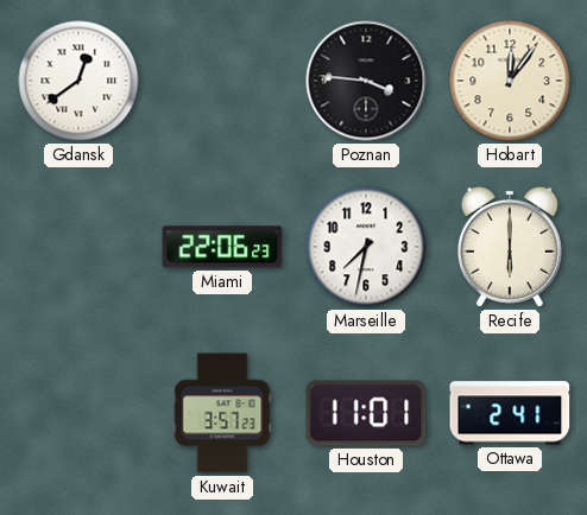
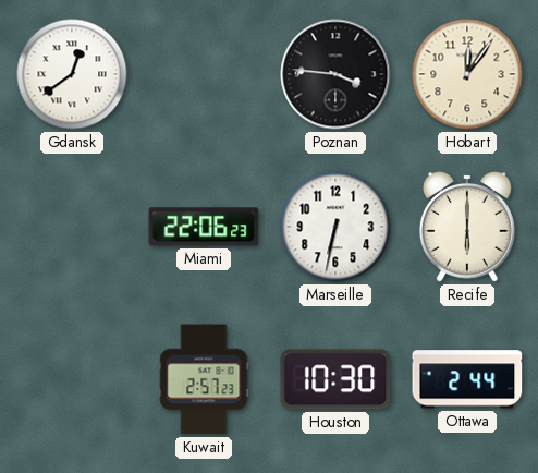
Marseille: 7:32 -> 6:32 (335, 227)
Kuwait: 3:57 -> 2:57 (204, 379)
Houston: 11:01 -> 10:30 (335, 379)
Ottawa: 2:41 -> 2:44 (467, 379)
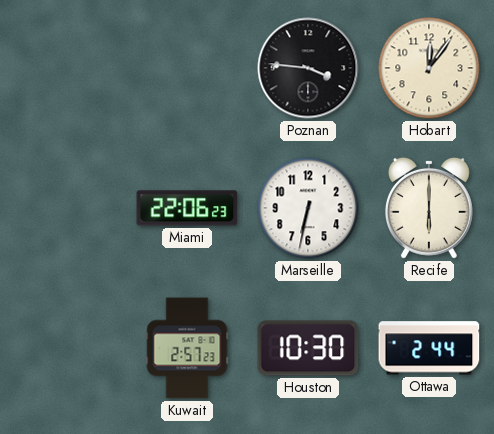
Gdansk: 12:39 -> none (72, 74)
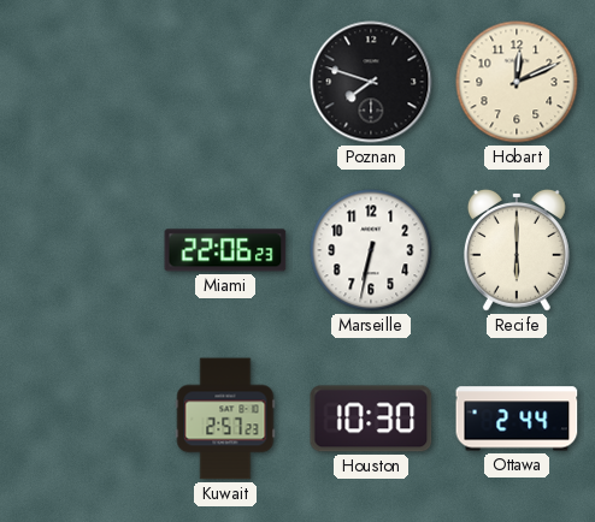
Poznan: 3:46 -> 7:48 (371, 82)
Hobart: 12:06 -> 12:11 (517, 82)
